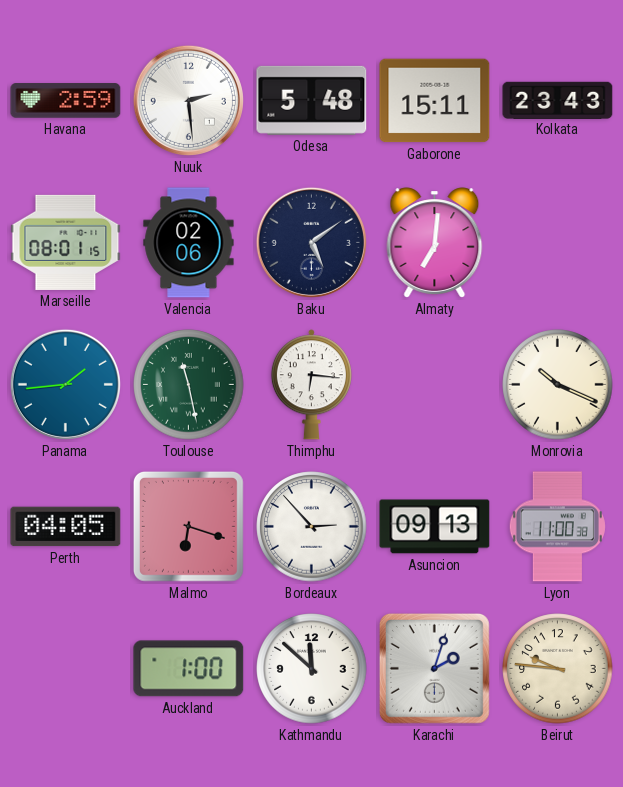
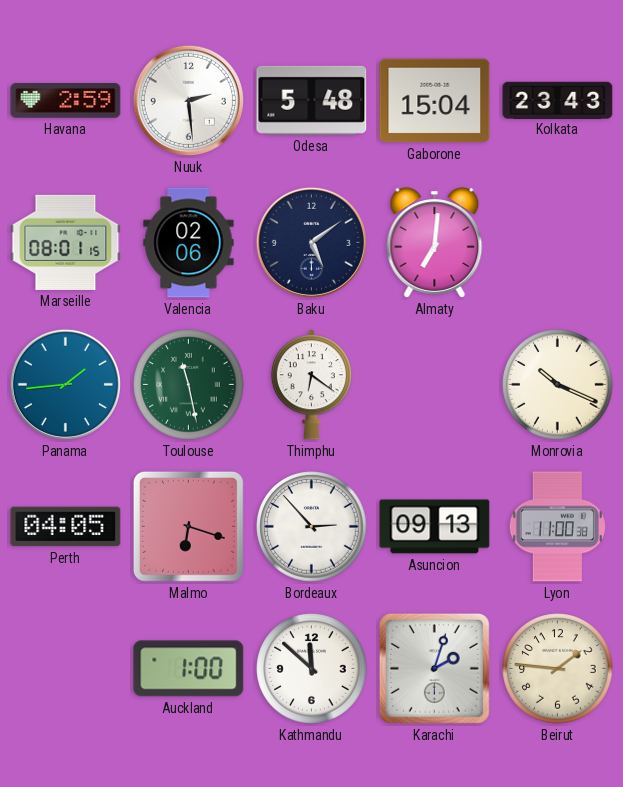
Gaborone: 15:11 -> 15:04 (435, 101)
Thimphu: 6:16 -> 6:21 (311, 385)
Beirut: 9:46 -> 1:46 (558, 669)
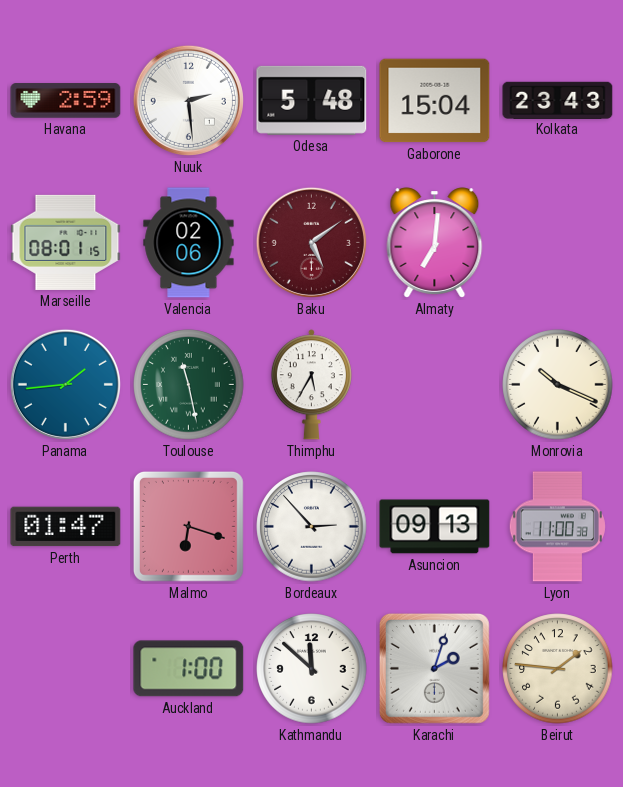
Baku dial: navy -> burgundy (311, 242)
Thimphu: 6:21 -> 5:35 (311, 385)
Perth: 04:05 -> 01:47 (66, 527)
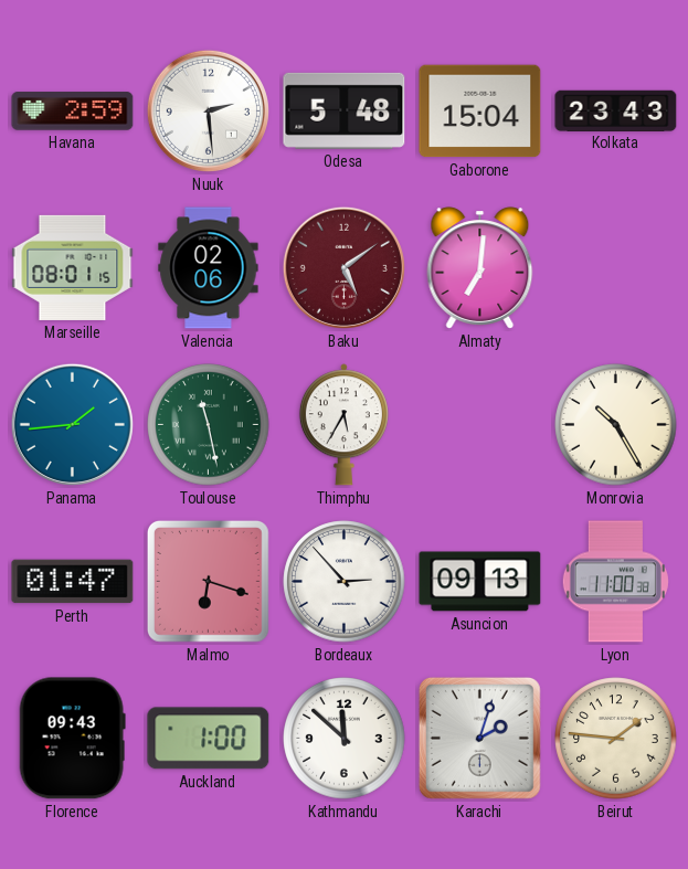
Monrovia: 10:19 -> 10:25 (616, 425)
Florence: none -> 09:43 (72, 739)
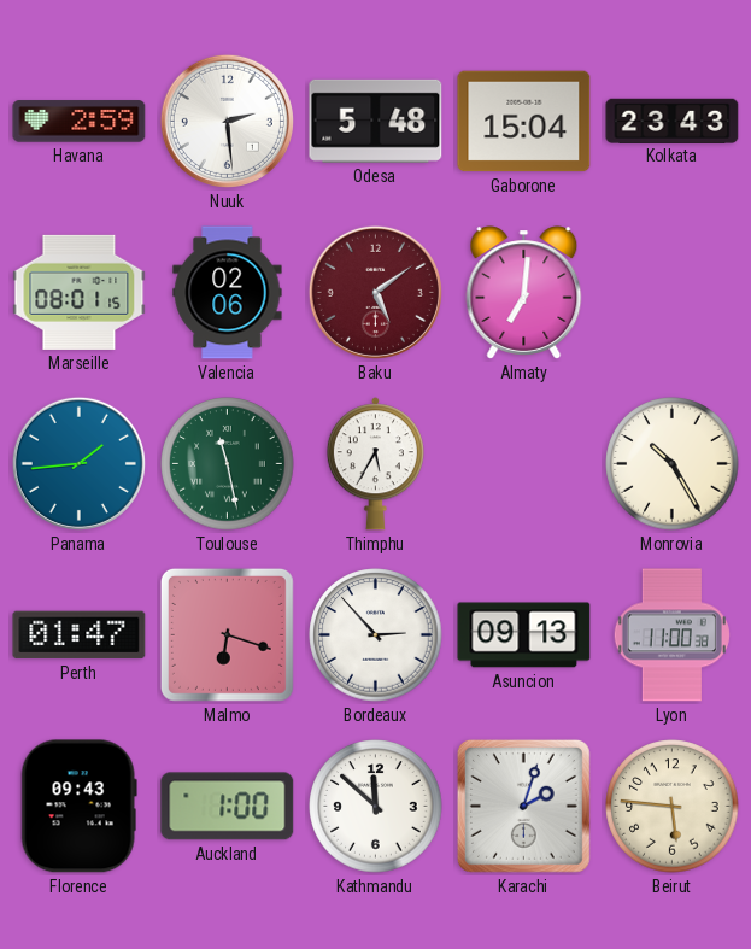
Beirut: 1:46 -> 5:46 (673, 807)
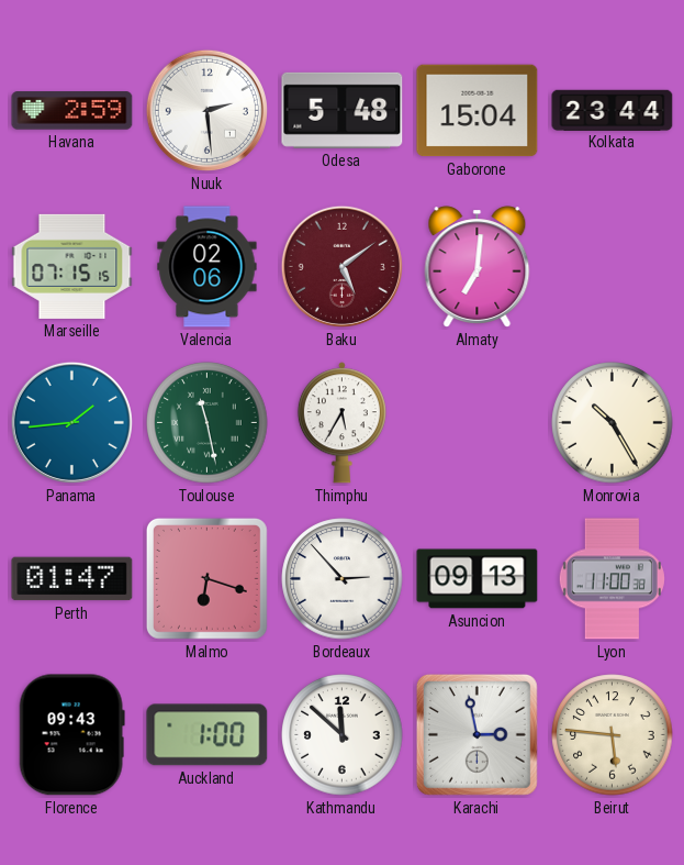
Kolkata: 23:43 -> 23:44 (613, 110)
Marseille: 08:01 -> 07:15 (72, 266)
Karachi: 2:03 -> 2:58 (476, 734)
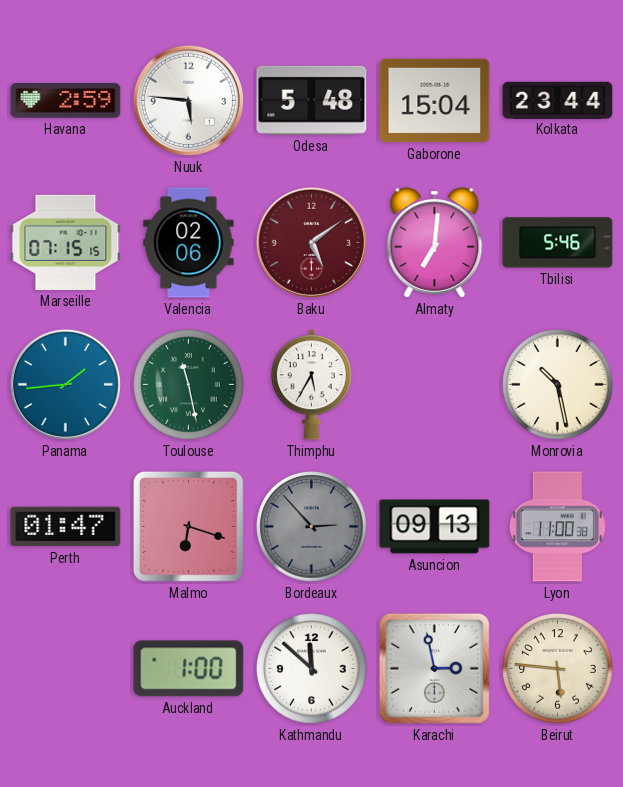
Nuuk: 2:29 -> 5:46 (188, 100)
Tbilisi: none -> 5:46 (558, 243)
Monrovia: 10:25 -> 10:28 (558, 385)
Bordeaux dial: white -> grey (312, 527)
Florence: 09:43 -> none (71, 735)
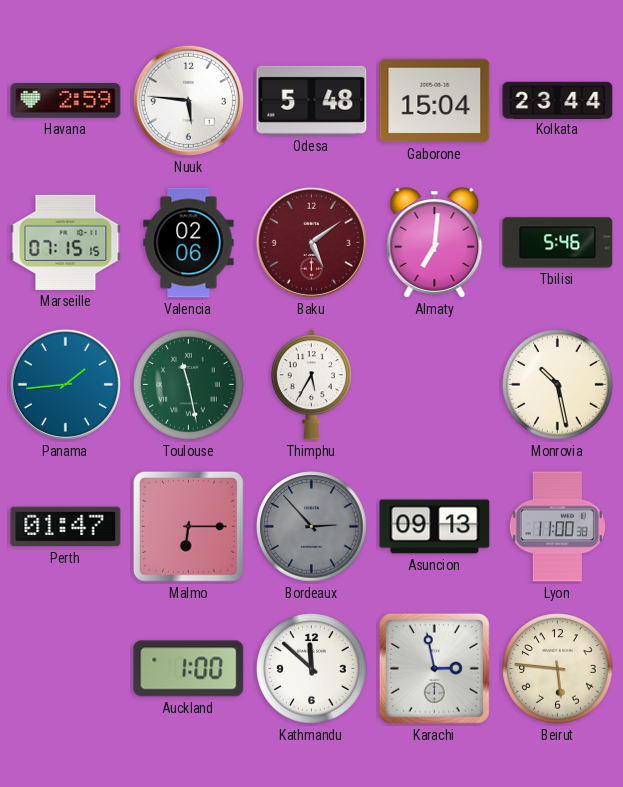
Malmo: 6:18 -> 6:15 (188, 526)
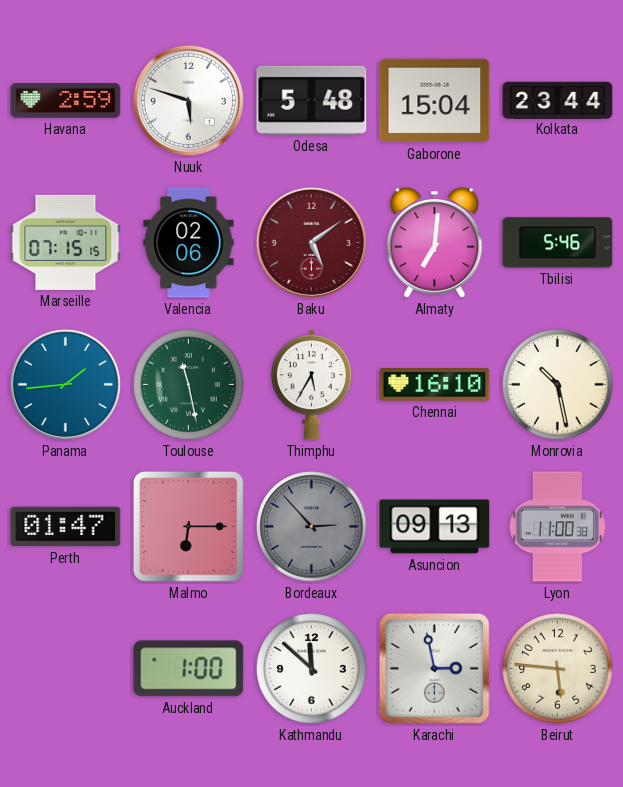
Nuuk: 5:46 -> 5:48 (188, 100)
Chennai: none -> 16:10 (435, 385)
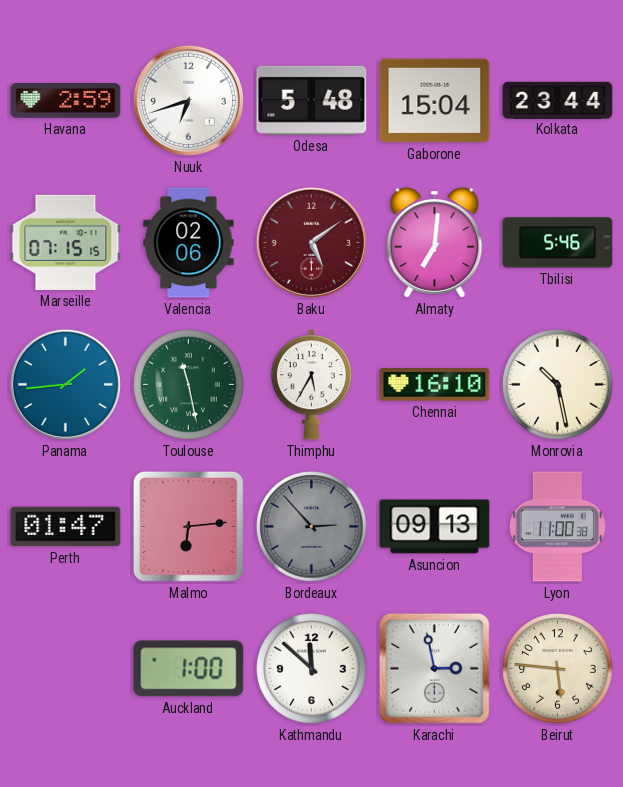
Nuuk: 5:48 -> 6:42 (188, 100)
Malmo: 6:15 -> 6:14 (188, 526)
